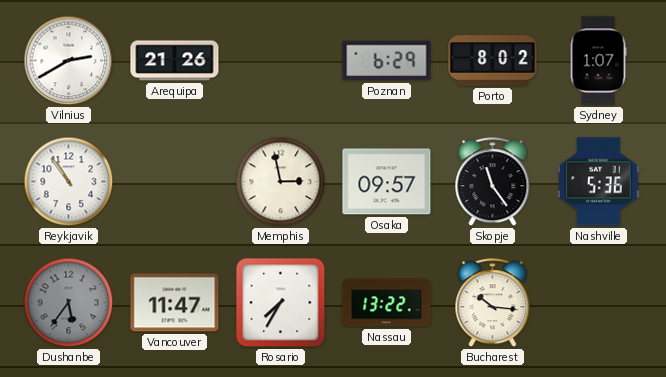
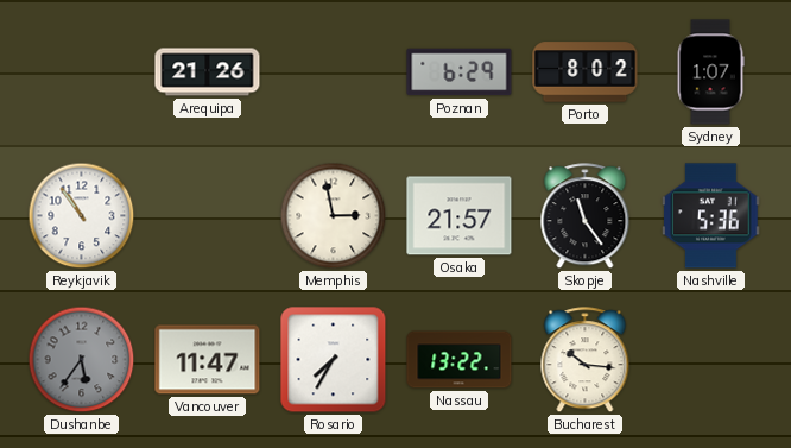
Vilnius: 2:40 -> none (69, 61)
Osaka: 09:57 -> 21:57 (460, 216)
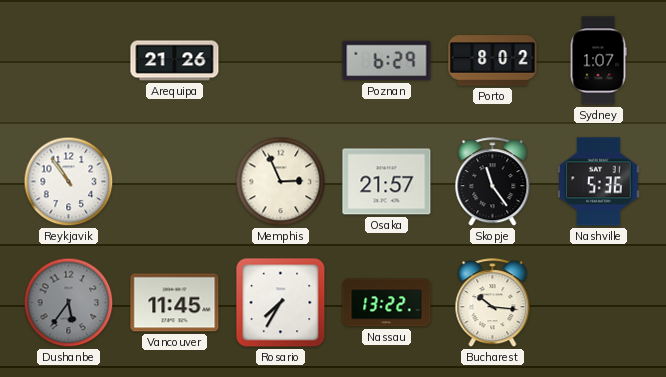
Memphis: 2:58 -> 2:56 (281, 182)
Vancouver: 11:47 -> 11:45 (175, 303)
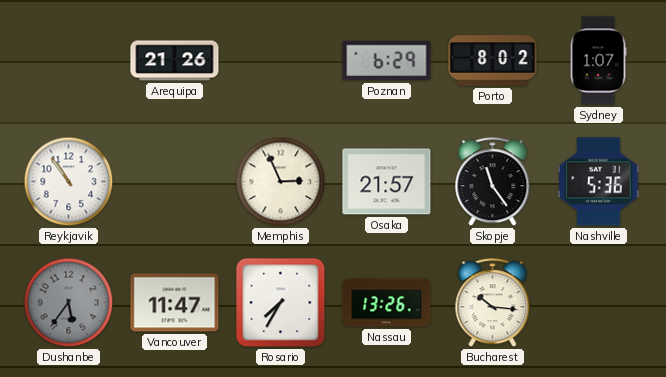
Vancouver: 11:45 -> 11:47 (175, 303)
Nassau: 13:22 -> 13:26 (387, 303)
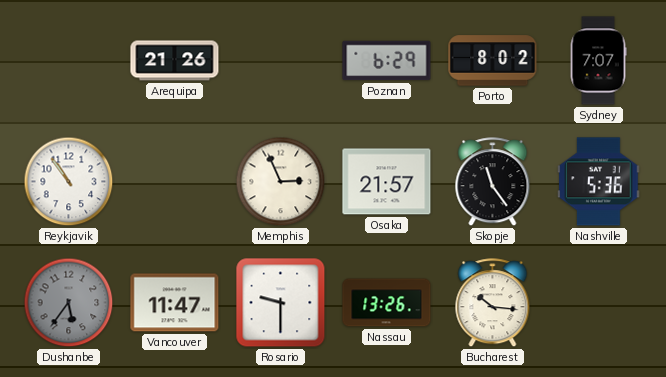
Sydney: 1:07 -> 7:07 (598, 61)
Rosario: 7:35 -> 9:30 (281, 303)
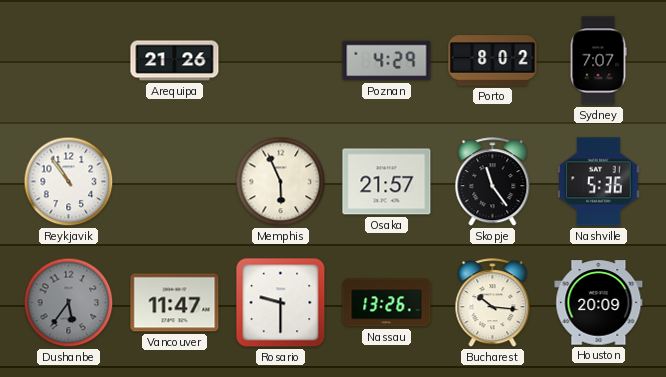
Poznan: 6:29 -> 4:29 (387, 61)
Memphis: 2:56 -> 5:56 (281, 182)
Houston: none -> 20:09 (599, 303)
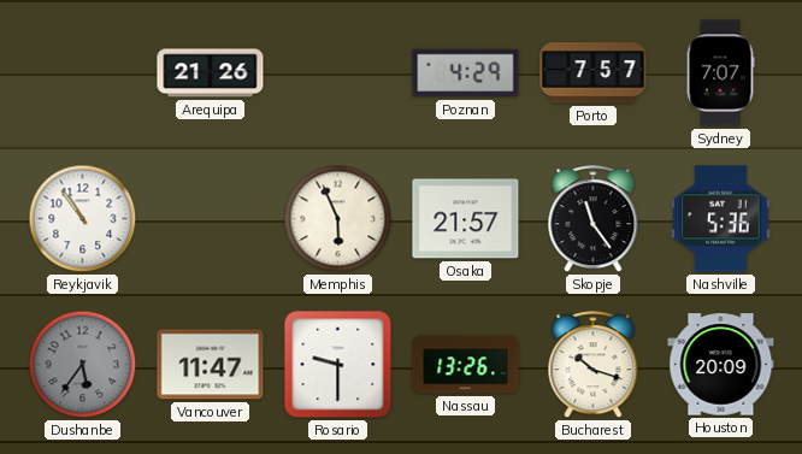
Porto: 8:02 -> 7:57 (594, 73)
Bucharest: 10:16 -> 10:18 (594, 365)
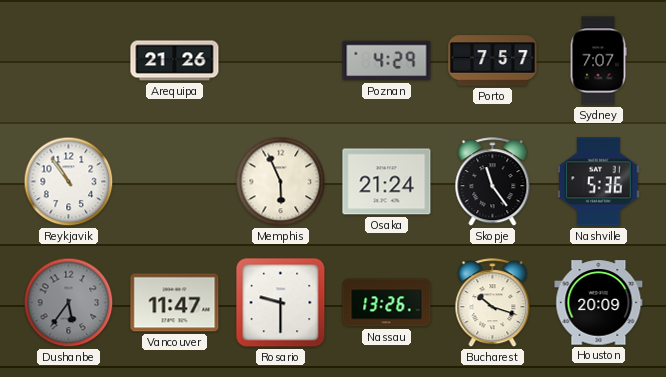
Osaka: 21:57 -> 21:24 (387, 182)
